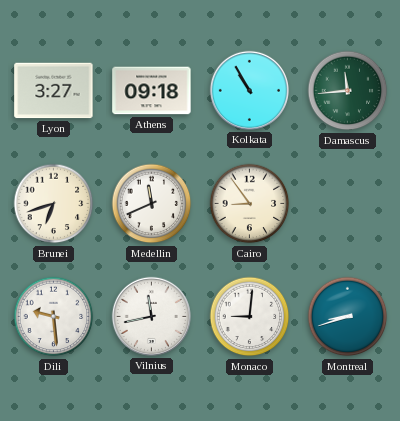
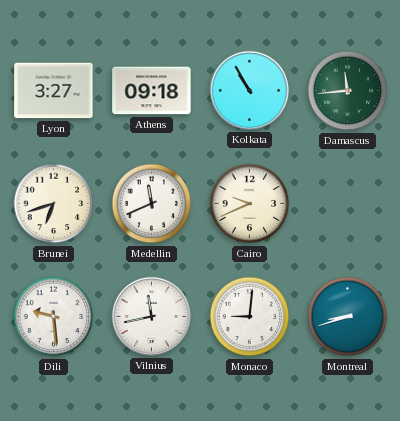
Cairo: 8:54 -> 9:41 (250, 204)
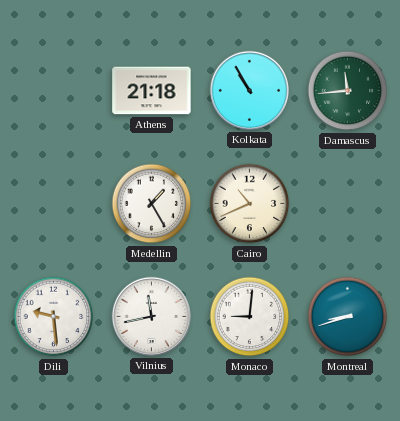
Lyon: 3:27 -> none (54, 91)
Athens: 09:18 -> 21:18 (152, 91)
Brunei: 6:42 -> none (54, 204)
Medellin: 11:41 -> 1:25 (152, 204)
Cairo: 9:41 -> 10:41 (250, 204)
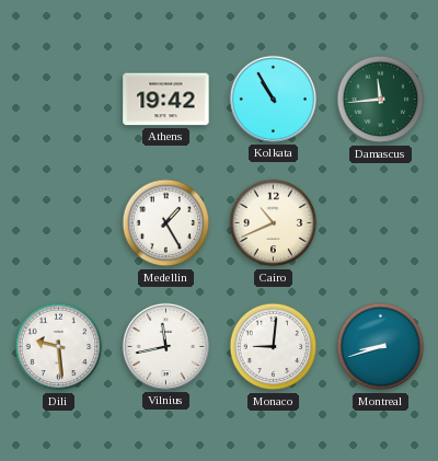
Athens: 21:18 -> 19:42 (166, 100)
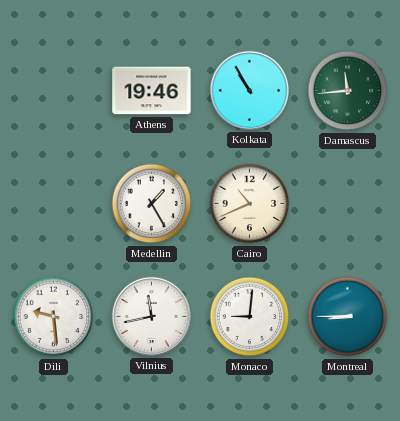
Athens: 19:42 -> 19:46 (152, 91)
Montreal: 8:42 -> 8:45 (348, 317)
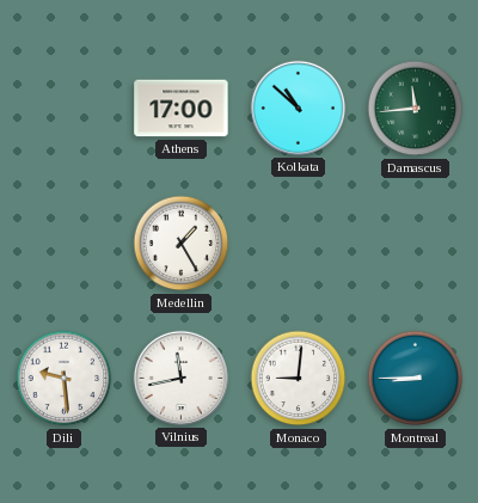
Athens: 19:46 -> 17:00 (182, 109)
Kolkata: 10:55 -> 10:52 (298, 108)
Cairo: 10:41 -> none (250, 204)
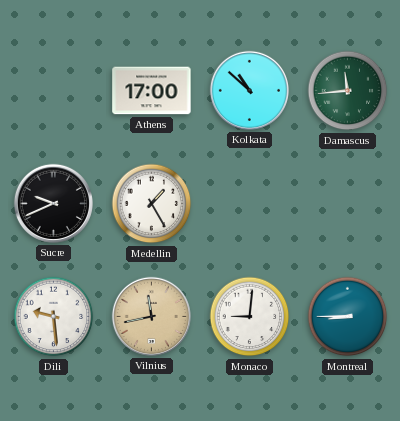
Sucre: none -> 9:41 (53, 203)
Vilnius dial: white -> champagne (151, 316)
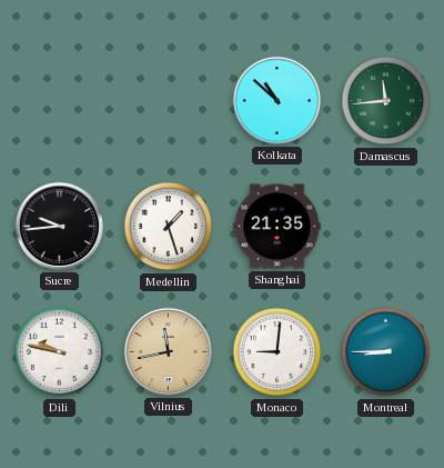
Athens: 17:00 -> none (152, 91)
Sucre: 9:41 -> 9:44 (59, 226)
Medellin: 1:25 -> 1:27 (169, 227)
Shanghai: none -> 21:35 (277, 227)
Dili: 9:29 -> 9:47 (60, 352)
